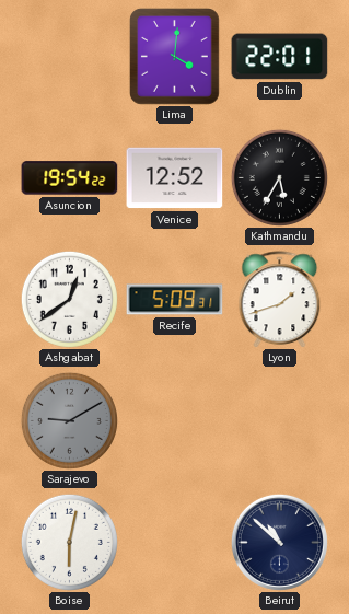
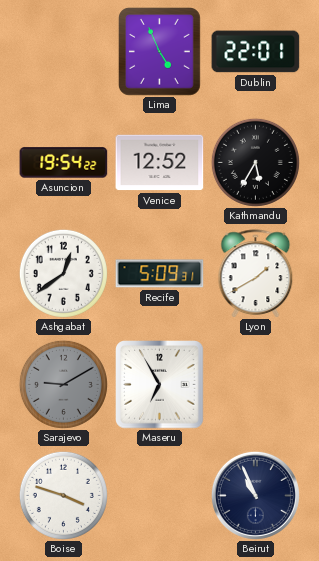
Lima: 4:01 -> 4:56 (159, 52)
Lyon: 1:42 -> 1:40 (256, 274)
Maseru: none -> 6:55 (160, 385)
Boise: 6:02 -> 3:48 (63, 495)
Beirut: 10:52 -> 10:56 (255, 495)
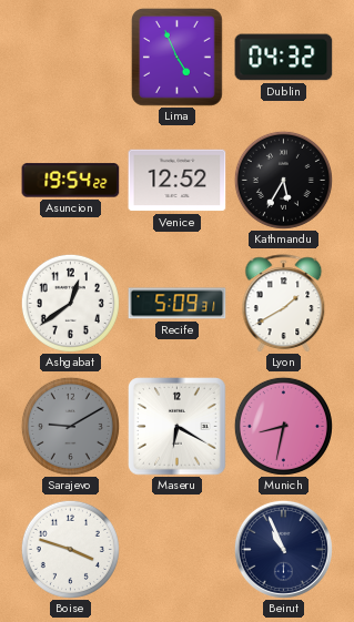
Dublin: 22:01 -> 04:32 (284, 58)
Maseru: 6:55 -> 6:20 (178, 427)
Munich: none -> 8:32 (283, 426)
